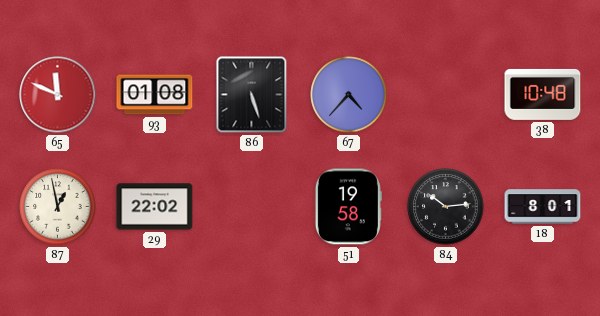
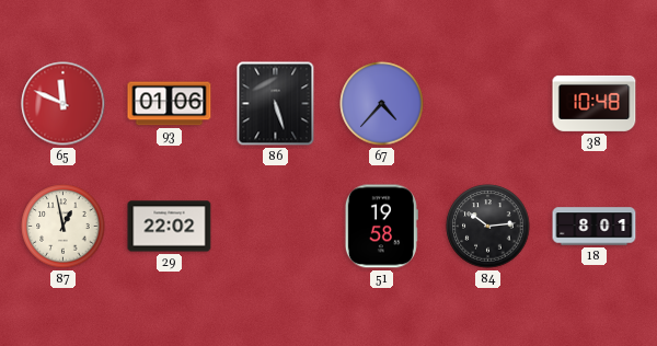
93: 01:08 -> 01:06 (170, 104)
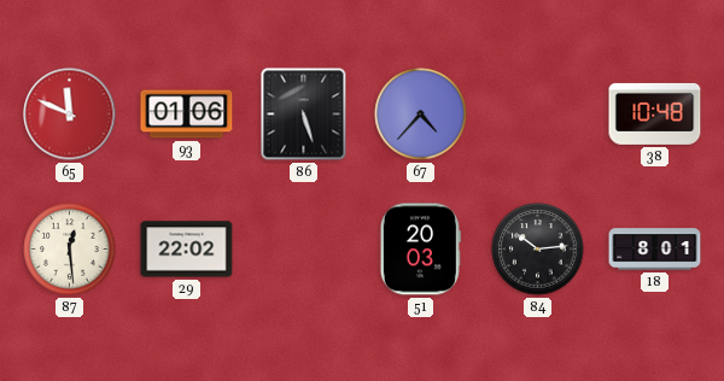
87: 12:58 -> 12:29 (70, 250)
51: 19:58 -> 20:03 (420, 250)
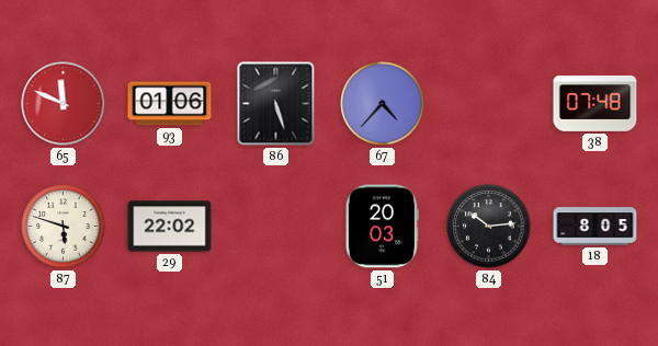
38: 10:48 -> 07:48 (595, 103)
87: 12:29 -> 5:48 (64, 227)
18: 8:01 -> 8:05 (595, 227)
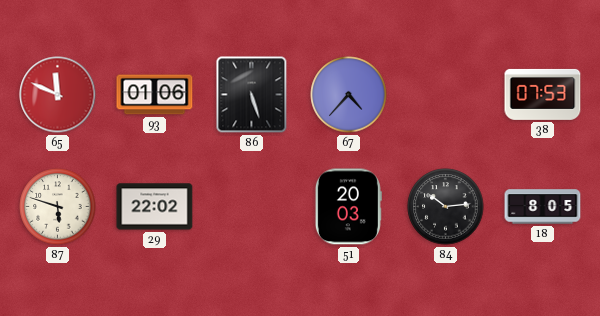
38: 07:48 -> 07:53 (543, 94)
